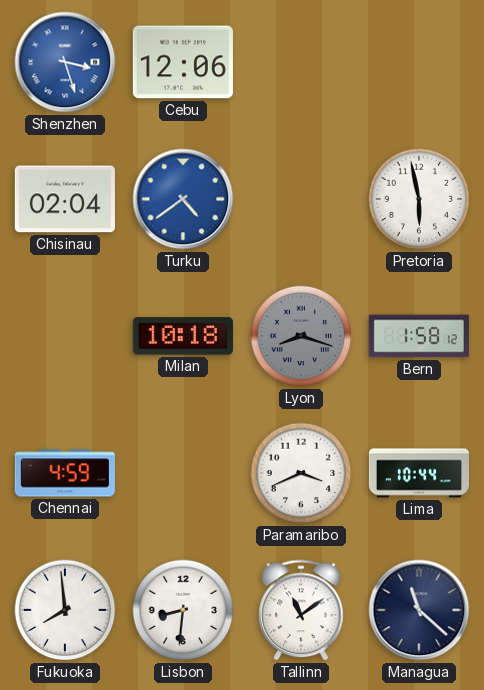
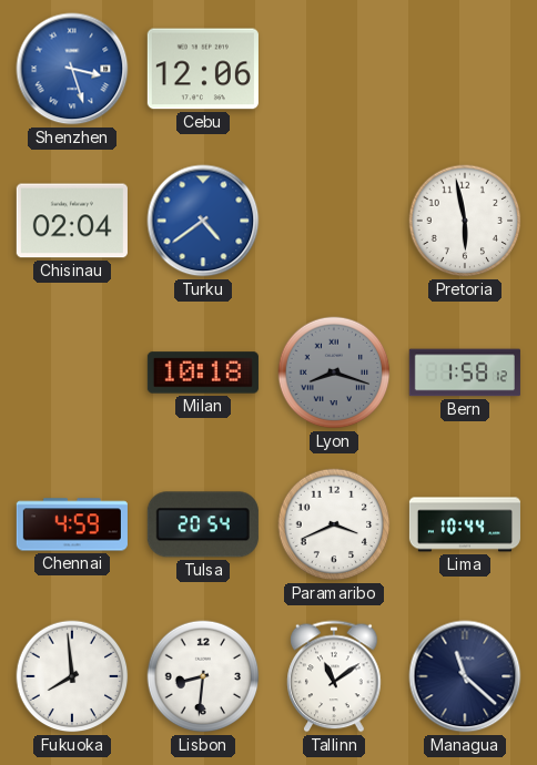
Tulsa: none -> 20:54 (203, 524)
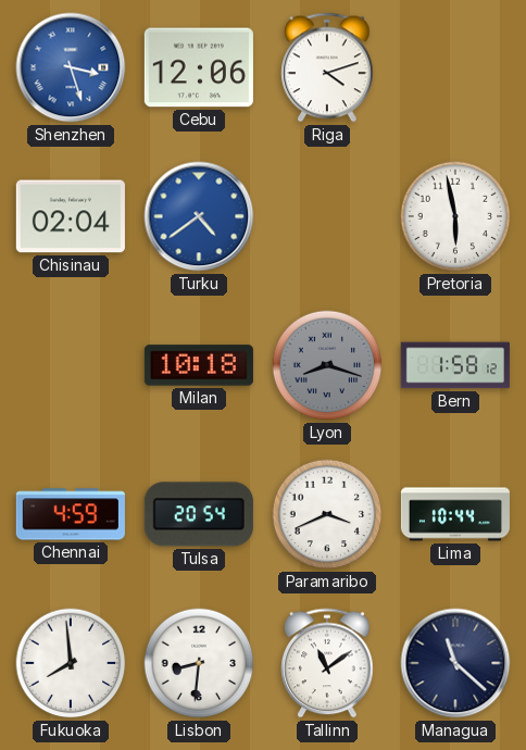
Riga: none -> 4:12 (327, 67)
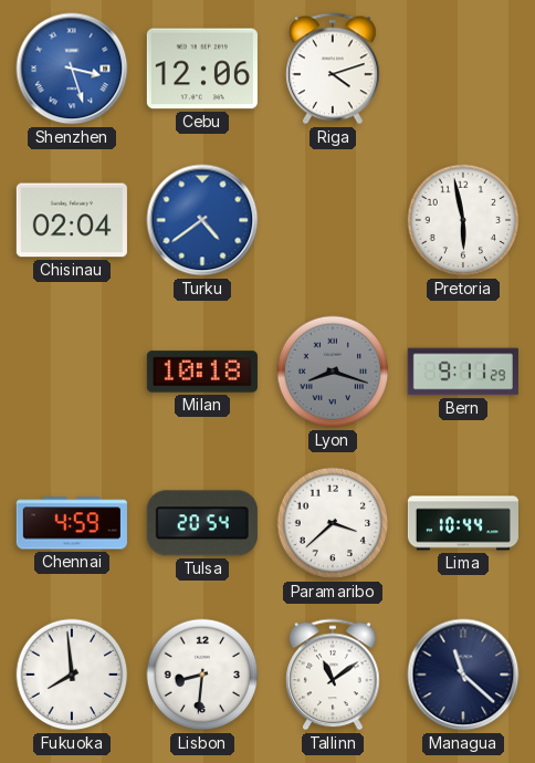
Bern: 1:58 -> 9:11 (463, 372)
Paramaribo: 3:41 -> 3:38 (333, 523)
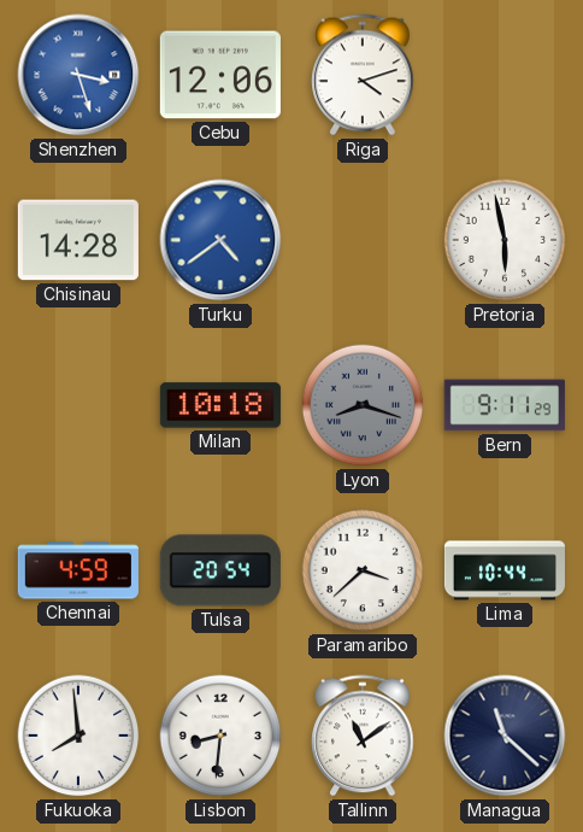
Chisinau: 02:04 -> 14:28 (78, 240)
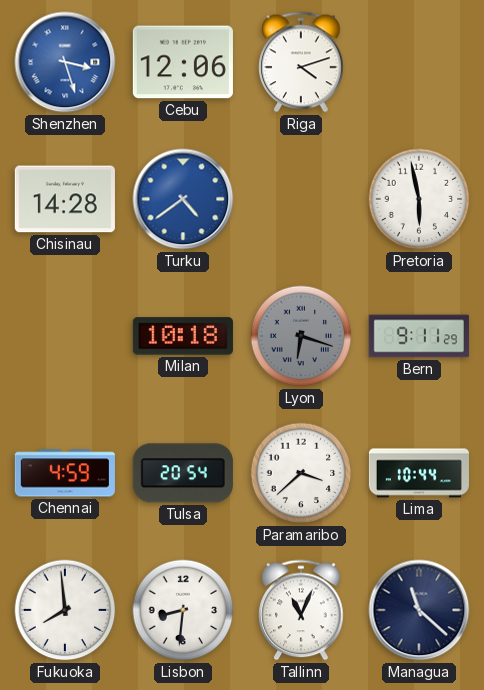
Lyon: 8:18 -> 6:18 (301, 336)
Tallinn: 11:09 -> 11:04 (301, 610)
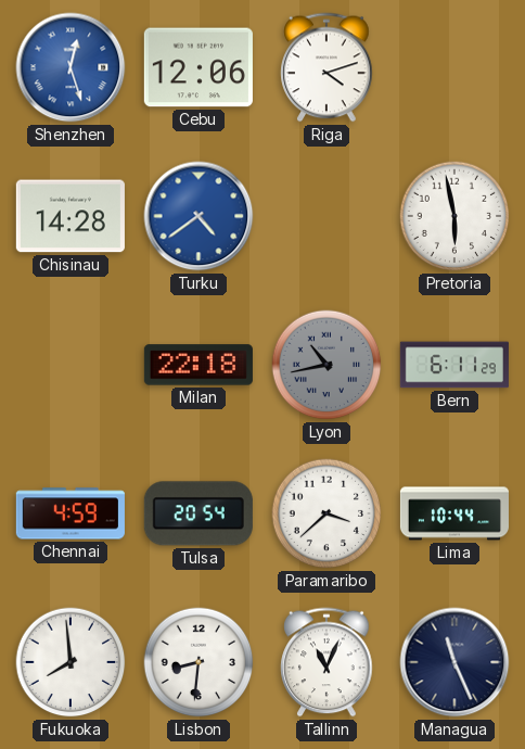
Shenzhen: 3:27 -> 12:27 (71, 67)
Milan: 10:18 -> 22:18 (199, 365)
Lyon: 6:18 -> 10:43 (326, 365)
Bern: 9:11 -> 6:11 (454, 365)
Managua: 11:22 -> 11:26 (454, 662)
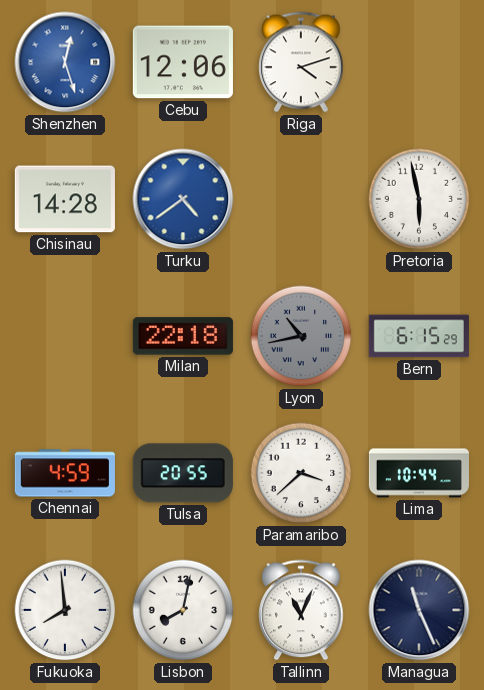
Bern: 6:11 -> 6:15 (419, 336)
Tulsa: 20:54 -> 20:55 (183, 473)
Lisbon: 8:31 -> 8:02 (183, 610)
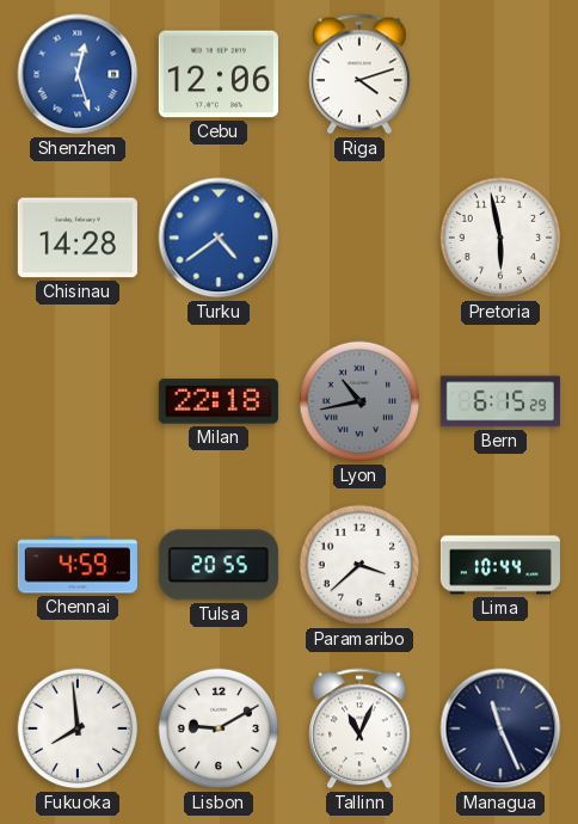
Lisbon: 8:02 -> 9:10 (219, 728)
